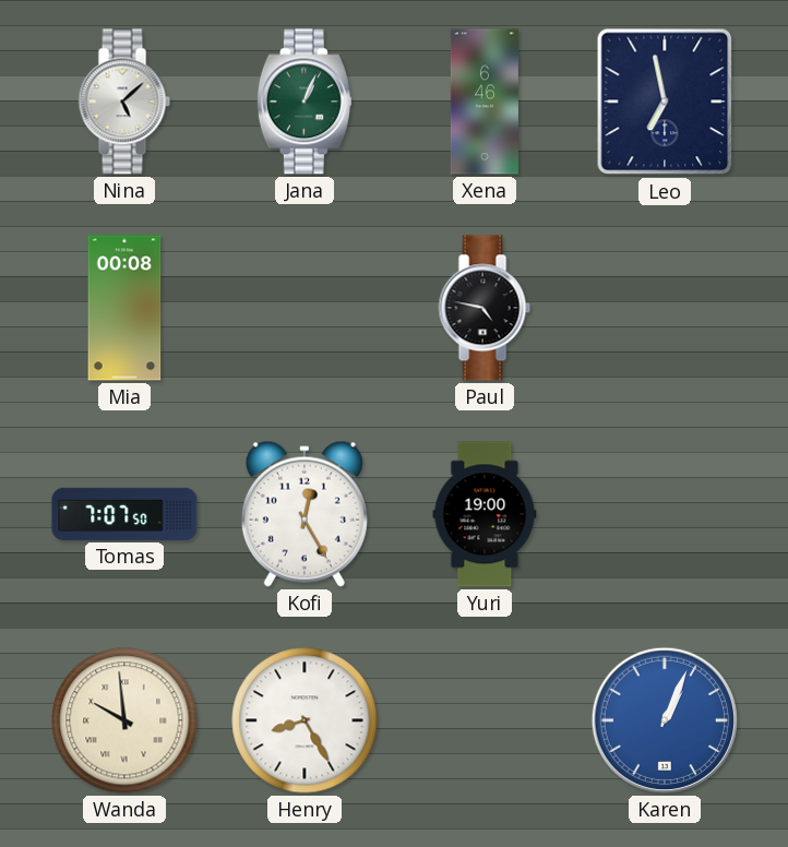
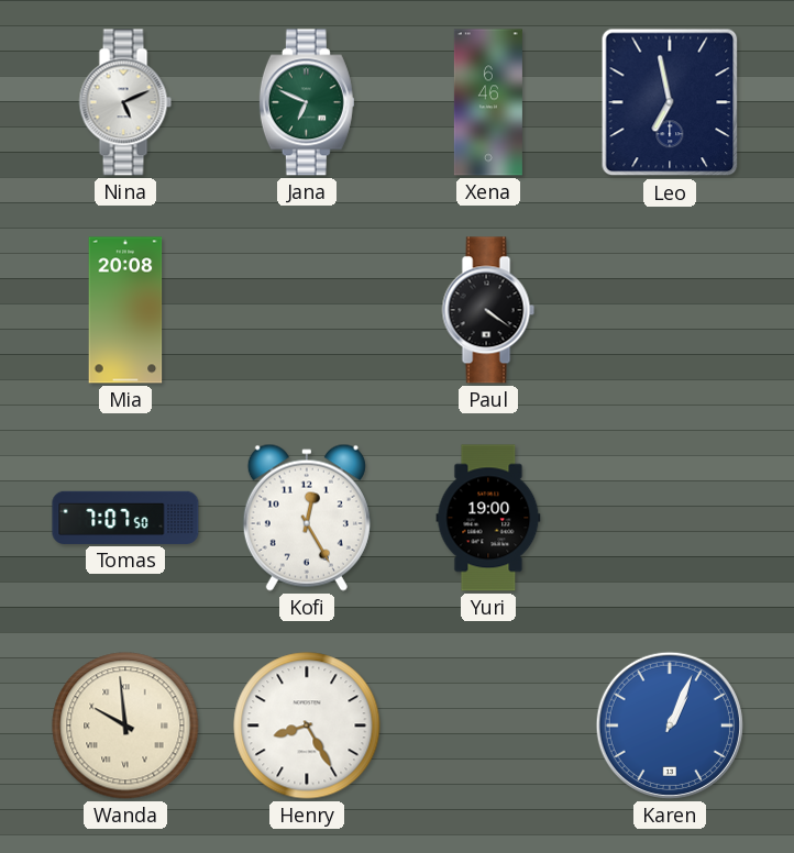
Nina: 5:08 -> 5:11 (125, 102)
Jana: 1:04 -> 6:49 (307, 102)
Mia: 00:08 -> 20:08 (125, 310)
Paul: 4:47 -> 4:21 (488, 310)
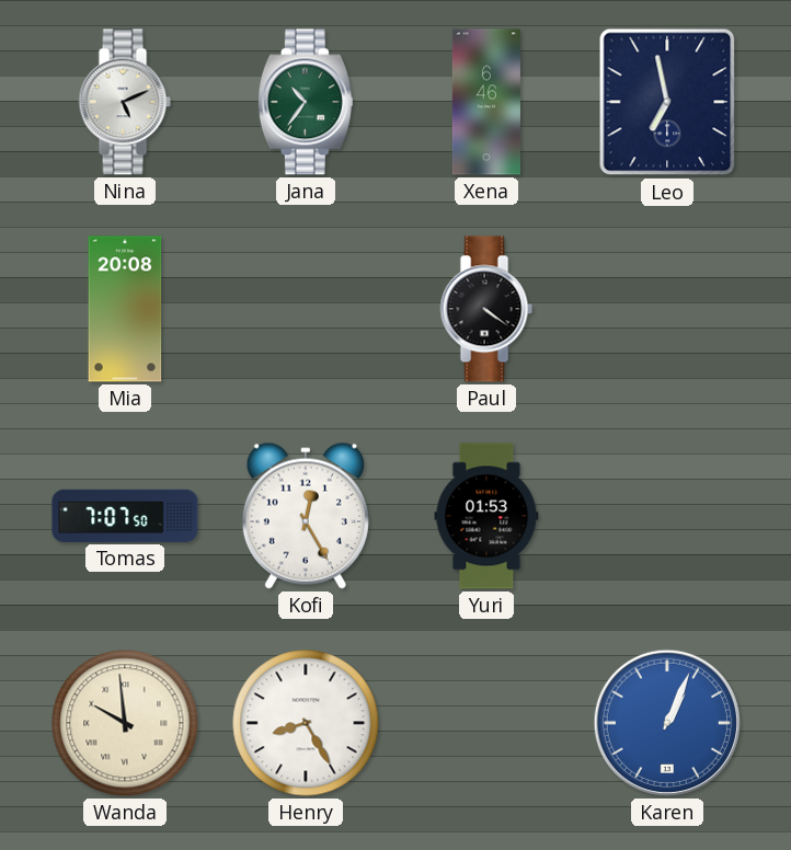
Jana: 6:49 -> 10:36 (306, 102)
Yuri: 19:00 -> 01:53 (486, 516)
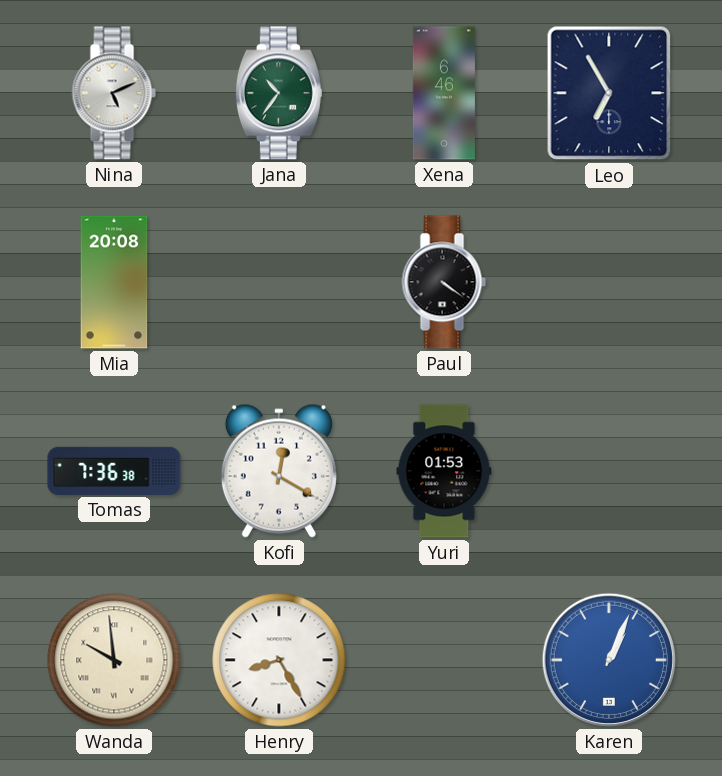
Leo: 6:58 -> 6:55 (609, 93)
Tomas: 7:07 -> 7:36 (114, 471)
Kofi: 12:25 -> 12:20 (279, 471)
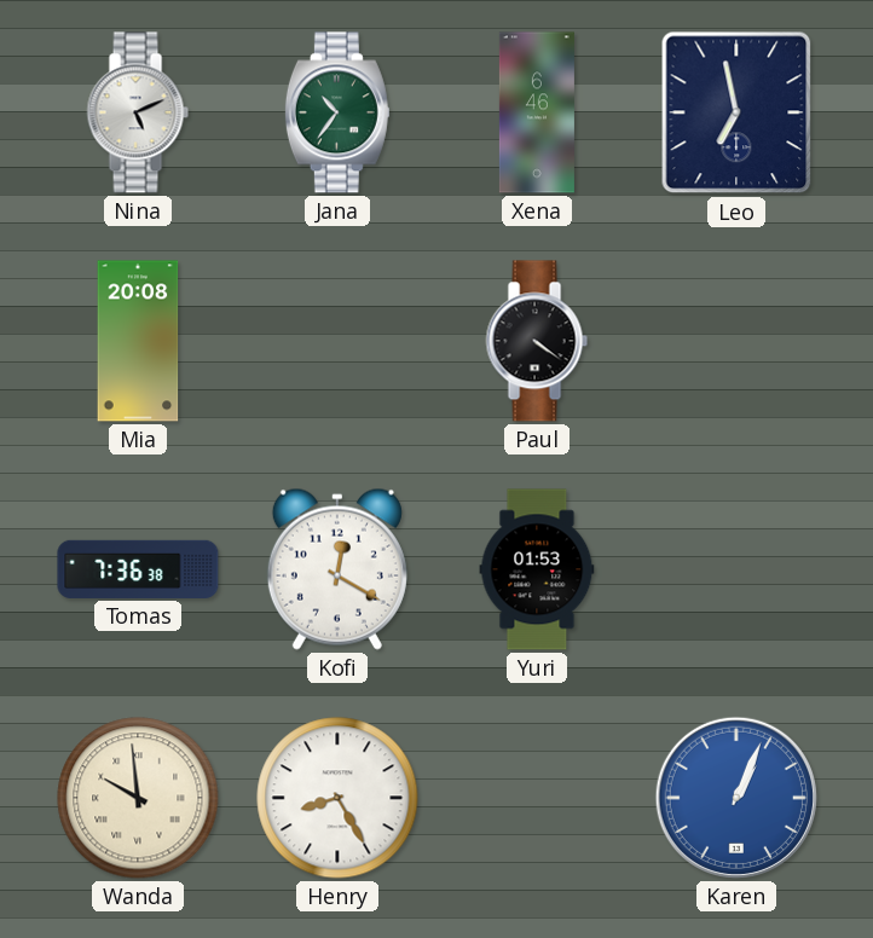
Leo: 6:55 -> 6:58 (736, 112)
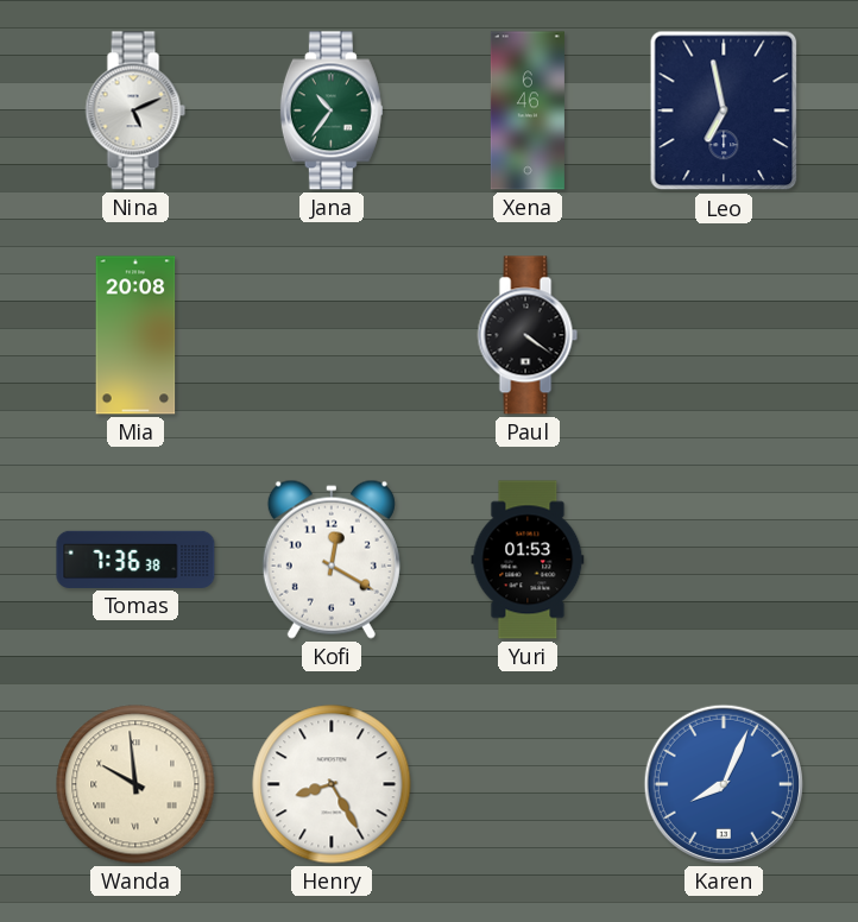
Karen: 1:04 -> 8:04 (724, 784)
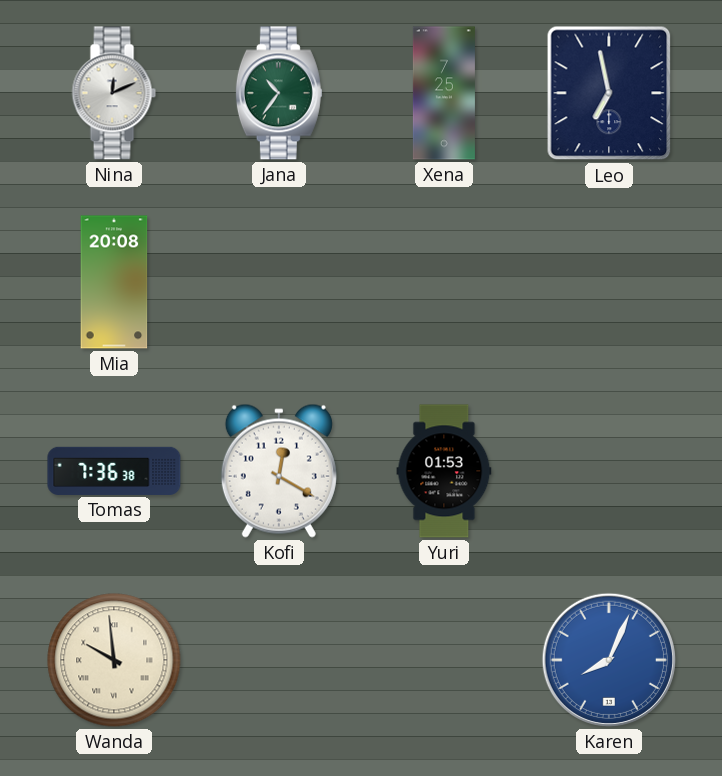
Nina: 5:11 -> 12:11 (114, 93)
Xena: 6:46 -> 7:25 (444, 93)
Paul: 4:21 -> none (528, 335)
Henry: 8:25 -> none (332, 784)
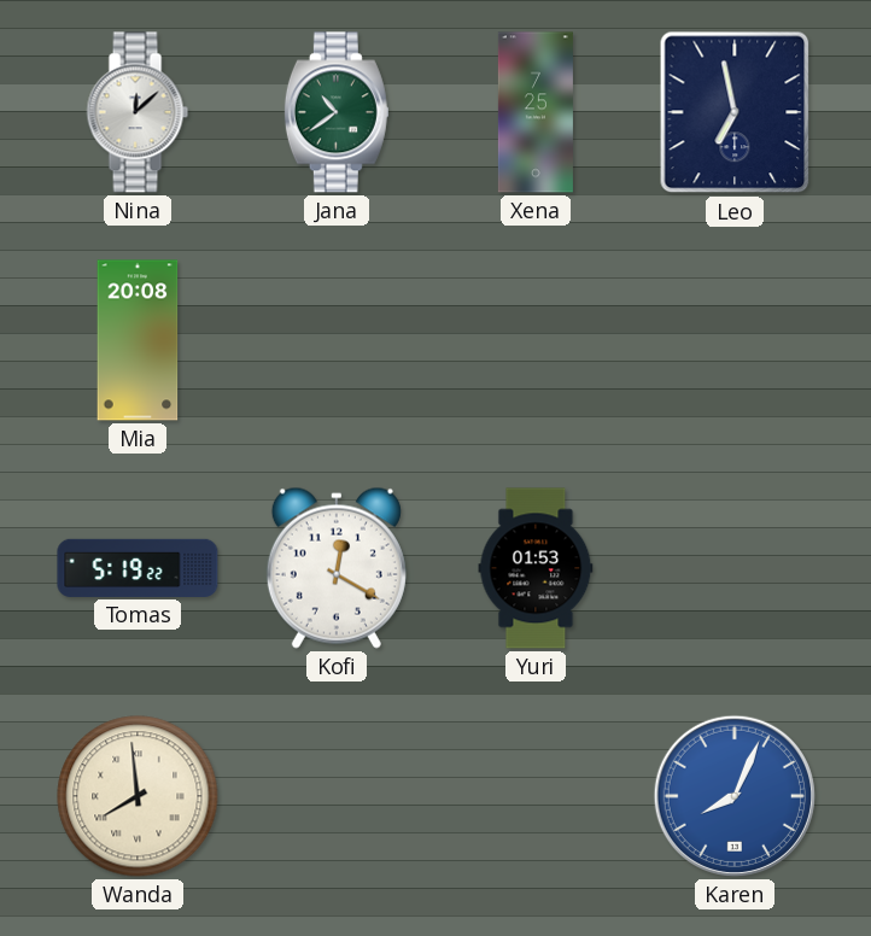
Nina: 12:11 -> 12:08 (138, 112)
Jana: 10:36 -> 10:39 (337, 112)
Tomas: 7:36 -> 5:19 (138, 568)
Wanda: 9:59 -> 7:59 (138, 796)
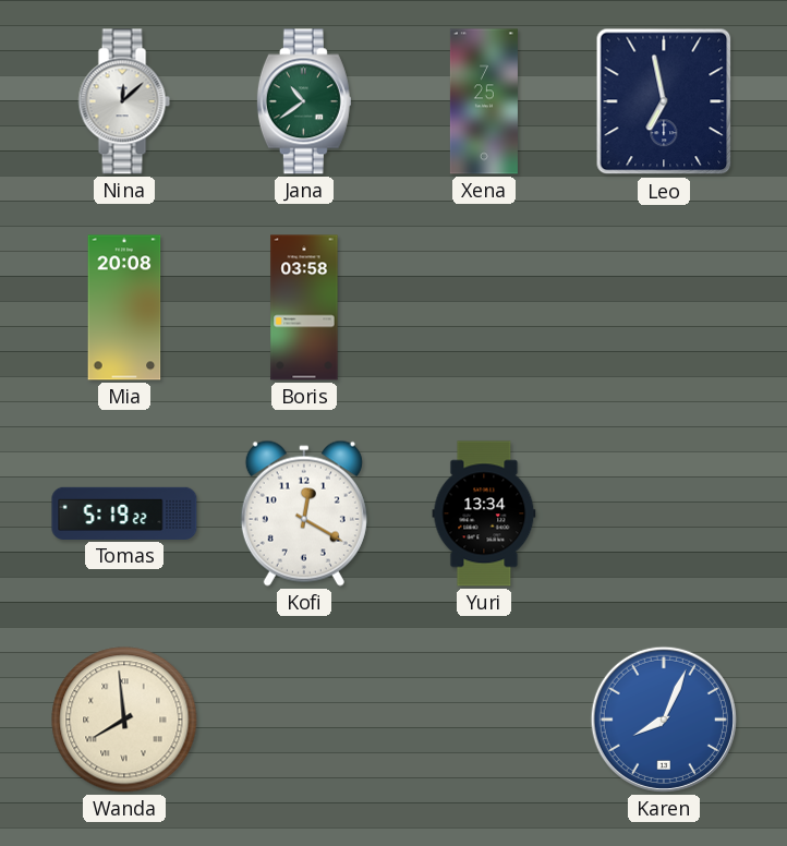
Boris: none -> 03:58 (304, 307)
Yuri: 01:53 -> 13:34 (484, 513)
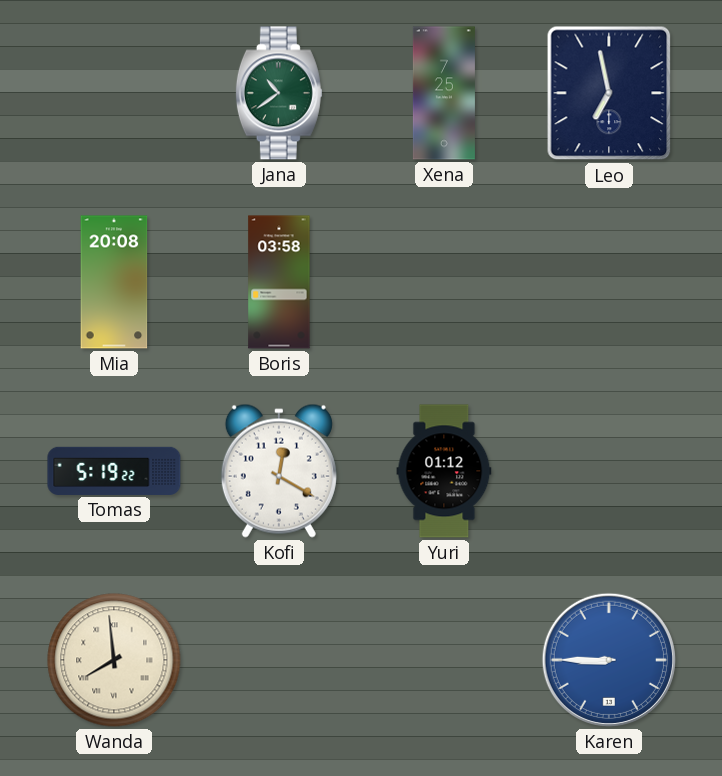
Nina: 12:08 -> none (124, 101)
Yuri: 13:34 -> 01:12 (444, 471)
Karen: 8:04 -> 8:45 (609, 660)
